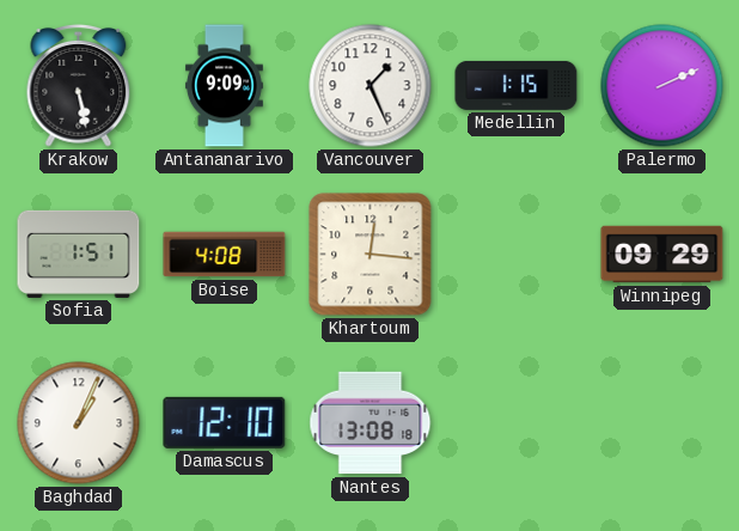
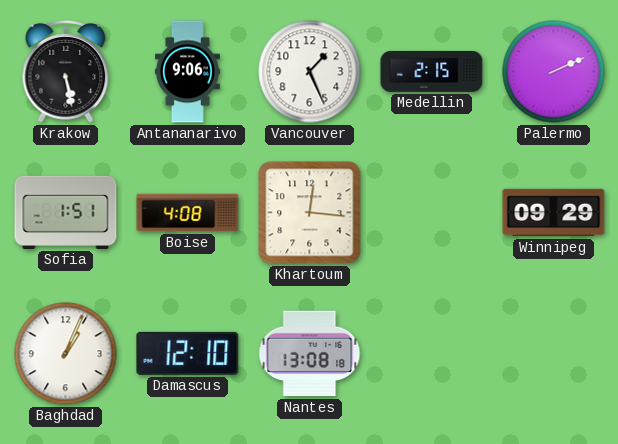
Antananarivo: 9:09 -> 9:06 (187, 72)
Medellin: 1:15 -> 2:15 (432, 71)
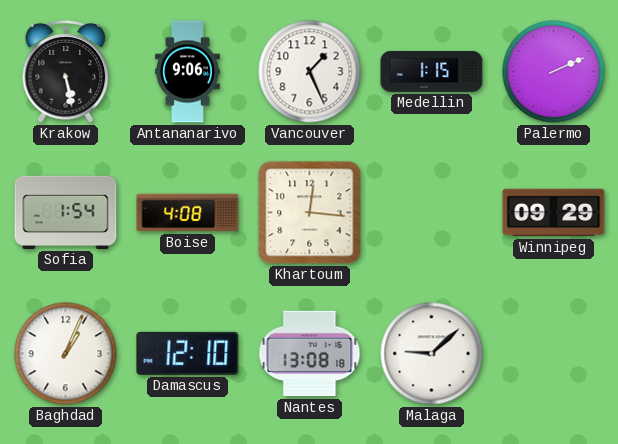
Medellin: 2:15 -> 1:15 (432, 71)
Sofia: 1:51 -> 1:54 (66, 212)
Malaga: none -> 9:08 (432, 354)
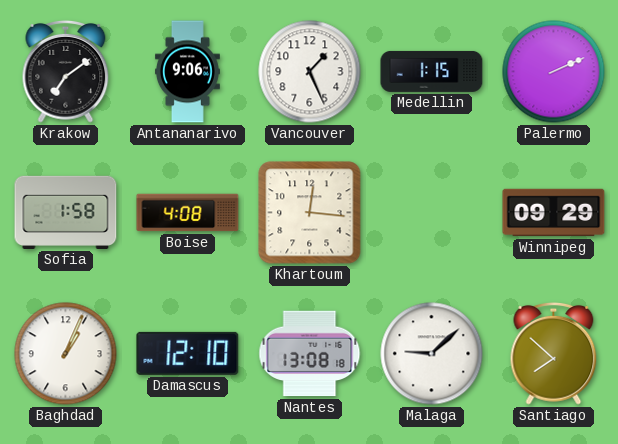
Krakow: 5:28 -> 7:09 (66, 71)
Sofia: 1:54 -> 1:58 (66, 212)
Santiago: none -> 7:52 (554, 353)
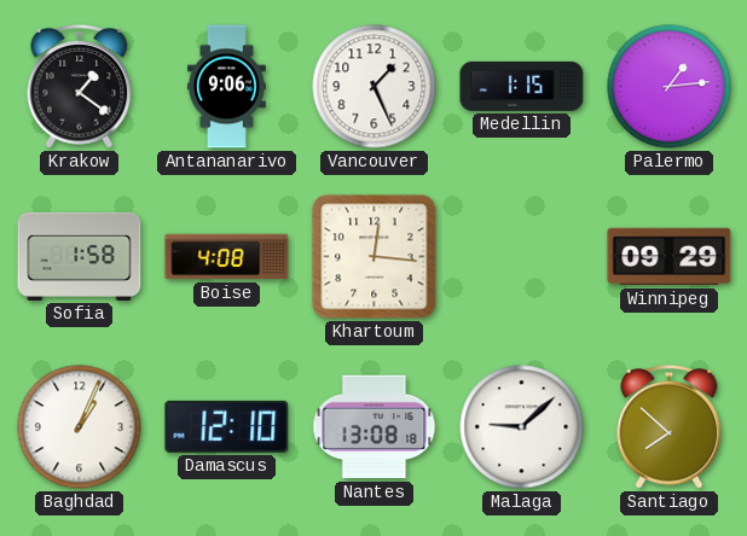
Krakow: 7:09 -> 1:21 (80, 86)
Palermo: 2:11 -> 1:14 (670, 87)
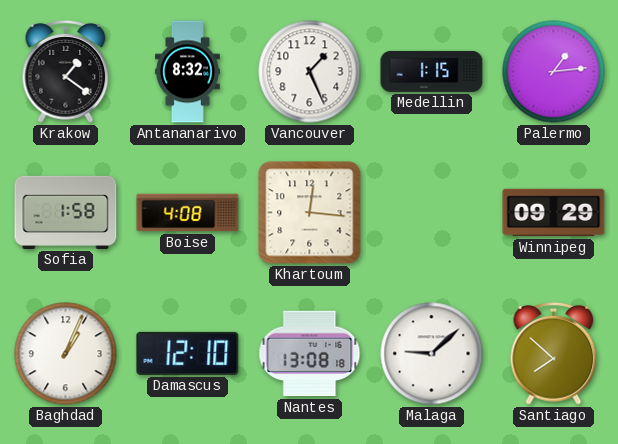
Antananarivo: 9:06 -> 8:32 (187, 72)
